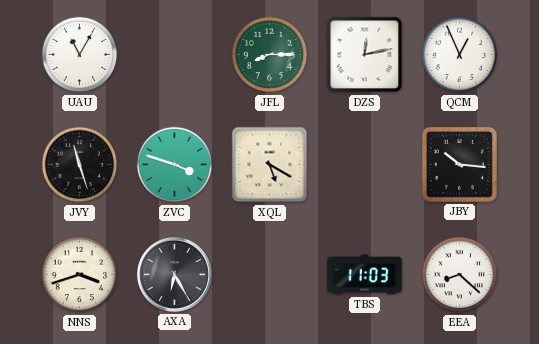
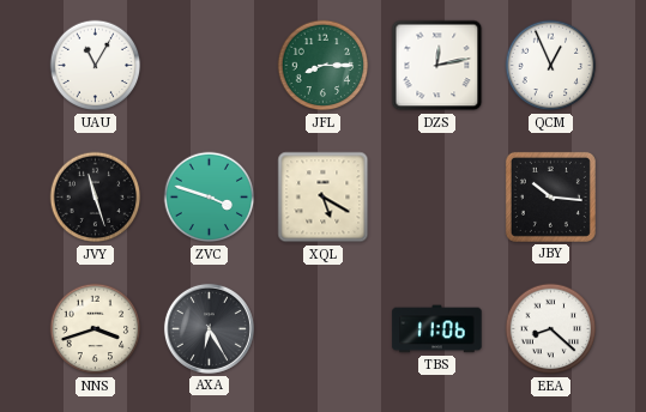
TBS: 11:03 -> 11:06 (437, 329)
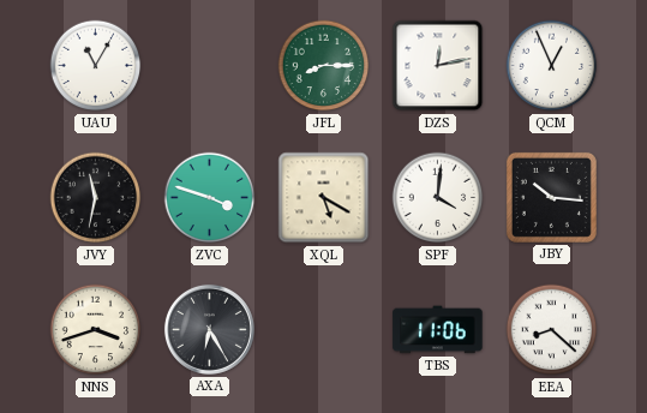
JVY: 11:27 -> 11:32 (96, 198)
SPF: none -> 4:01 (438, 198)
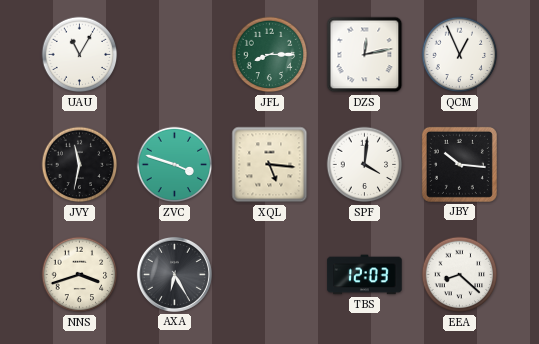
XQL: 5:20 -> 5:16 (270, 165)
TBS: 11:06 -> 12:03 (365, 275)
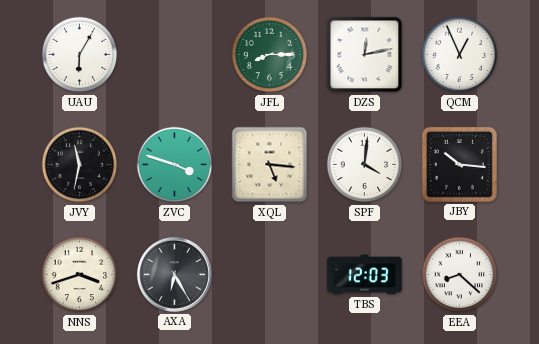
UAU: 11:05 -> 6:05 (80, 55)
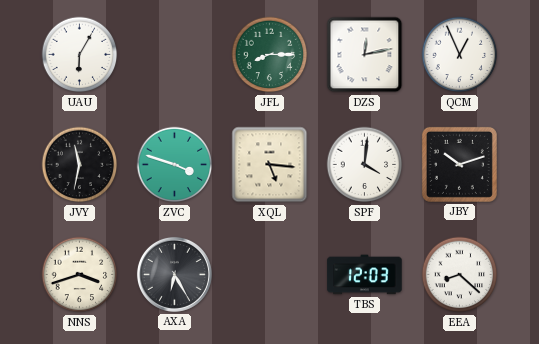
JBY: 10:16 -> 10:12 (459, 164)
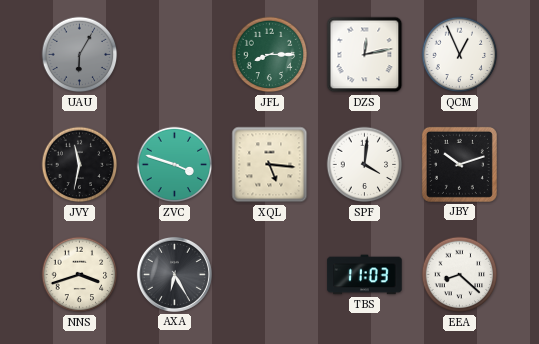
UAU dial: white -> grey (80, 55)
TBS: 12:03 -> 11:03 (365, 275)
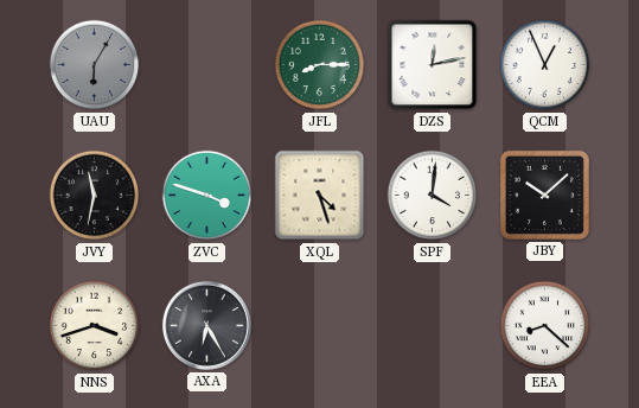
XQL: 5:16 -> 4:27 (320, 196)
JBY: 10:12 -> 10:08 (544, 195)
TBS: 11:03 -> none (365, 275)
